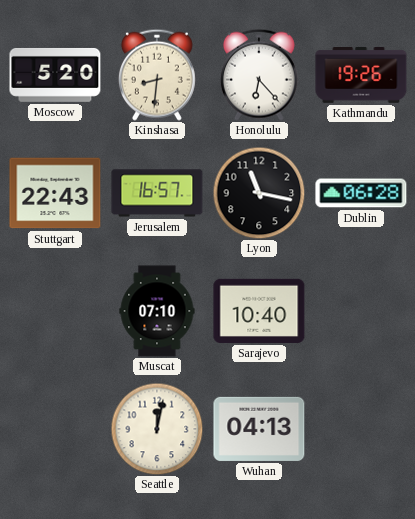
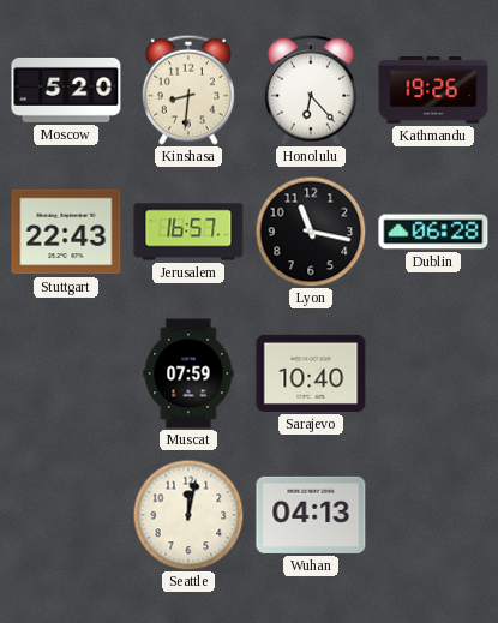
Muscat: 07:10 -> 07:59 (188, 373)
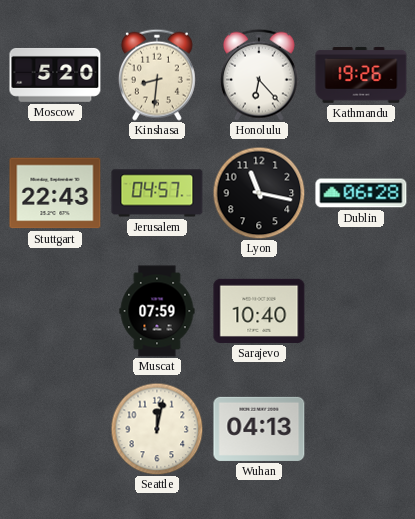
Jerusalem: 16:57 -> 04:57 (157, 193)
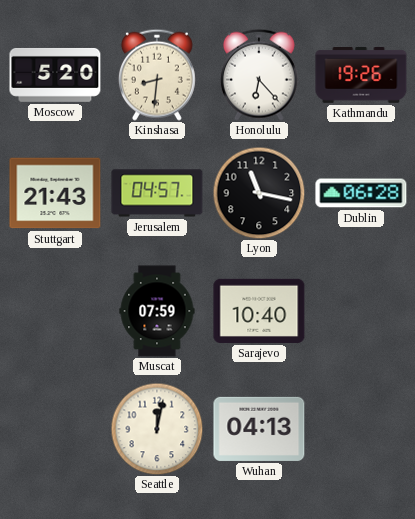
Stuttgart: 22:43 -> 21:43 (55, 193)
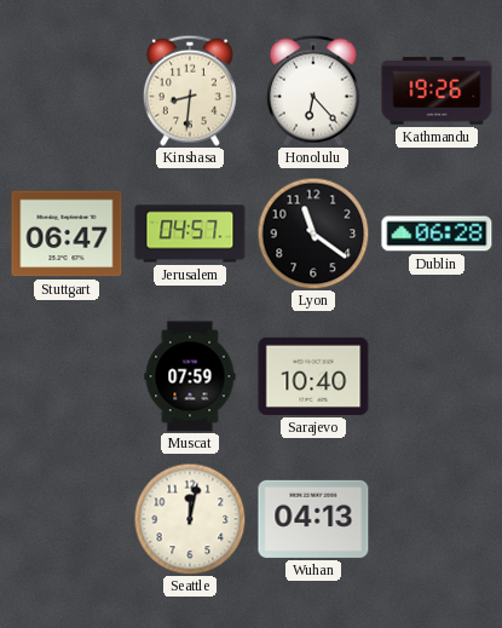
Moscow: 5:20 -> none (55, 75)
Stuttgart: 21:43 -> 06:47 (67, 234)
Lyon: 11:17 -> 11:21 (313, 234)
